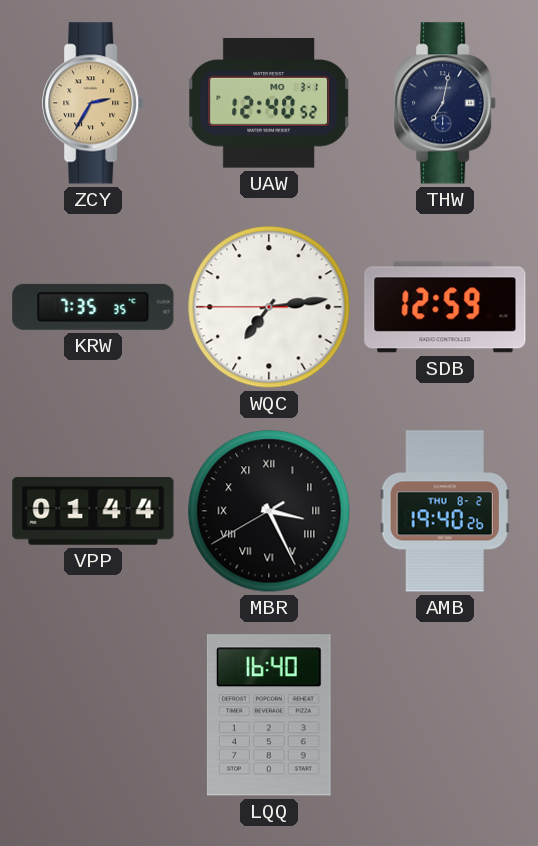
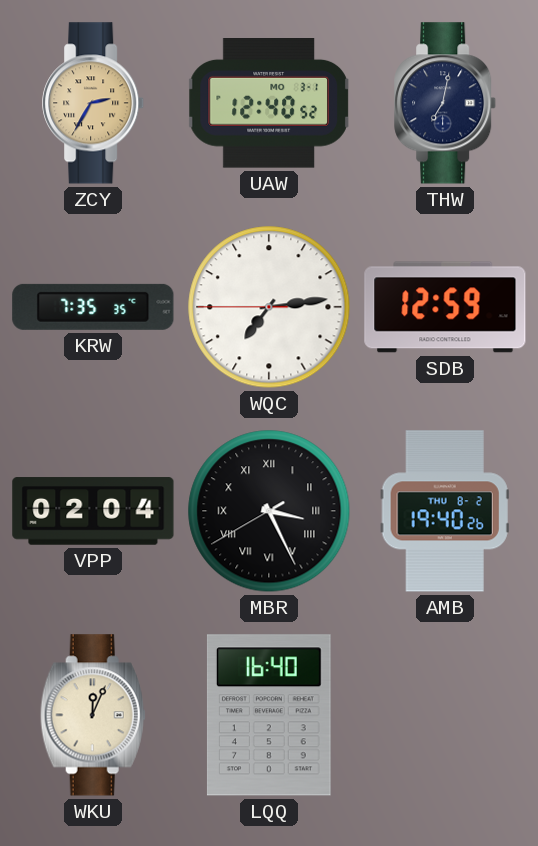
VPP: 01:44 -> 02:04 (93, 511)
WKU: none -> 12:04 (93, 715)
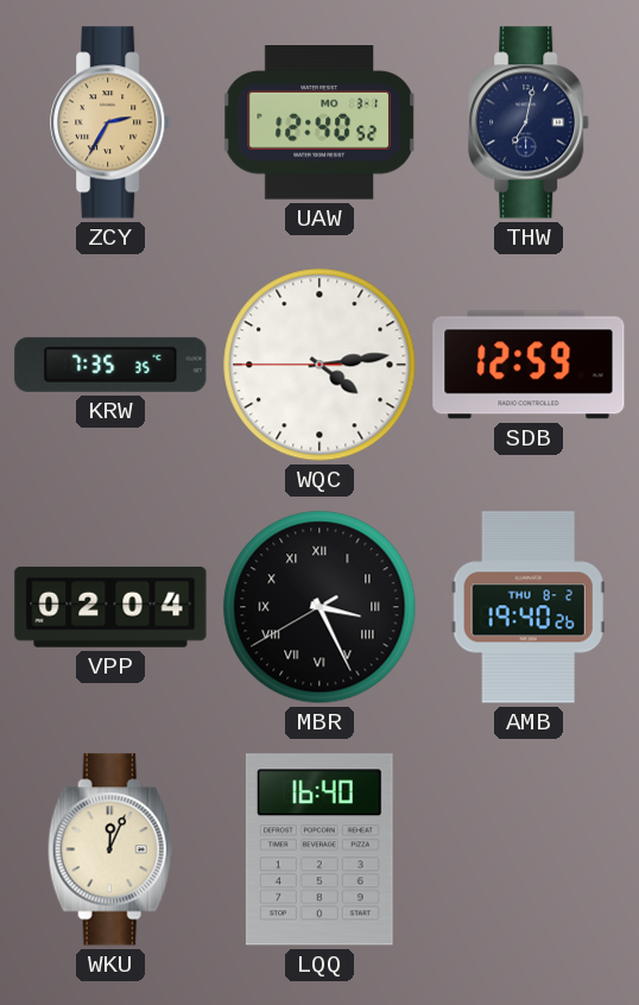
WQC: 7:13 -> 4:13 (319, 365)
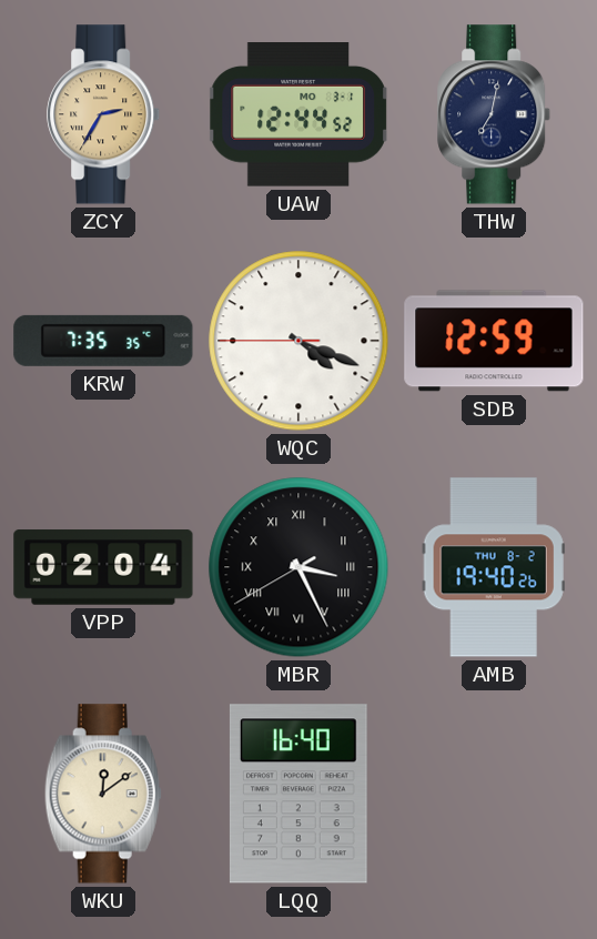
UAW: 12:40 -> 12:44 (298, 114)
WQC: 4:13 -> 4:18 (298, 341)
WKU: 12:04 -> 12:09 (103, 794)
